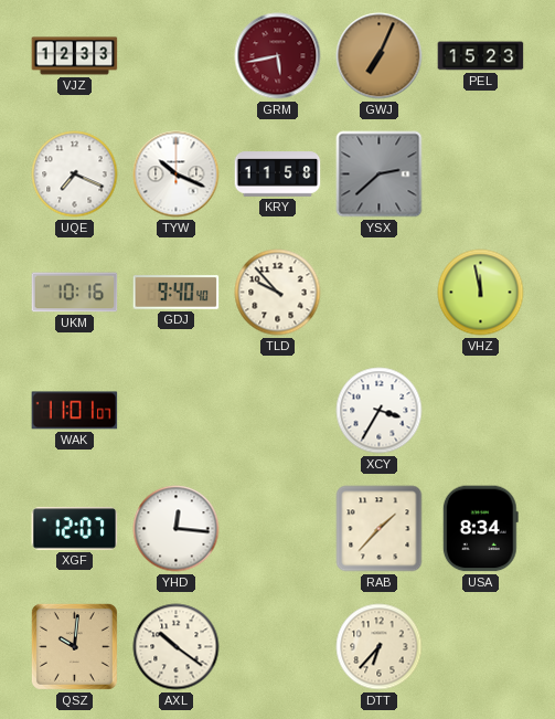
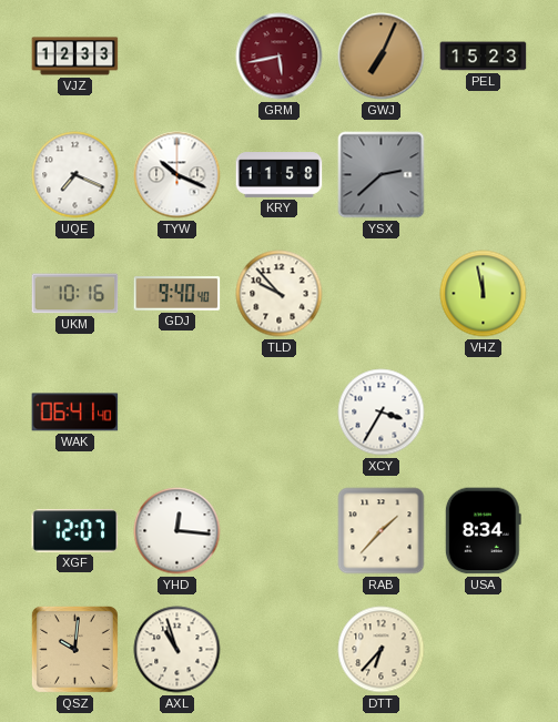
WAK: 11:01 -> 06:41 (75, 413)
AXL: 10:21 -> 10:57 (177, 650)
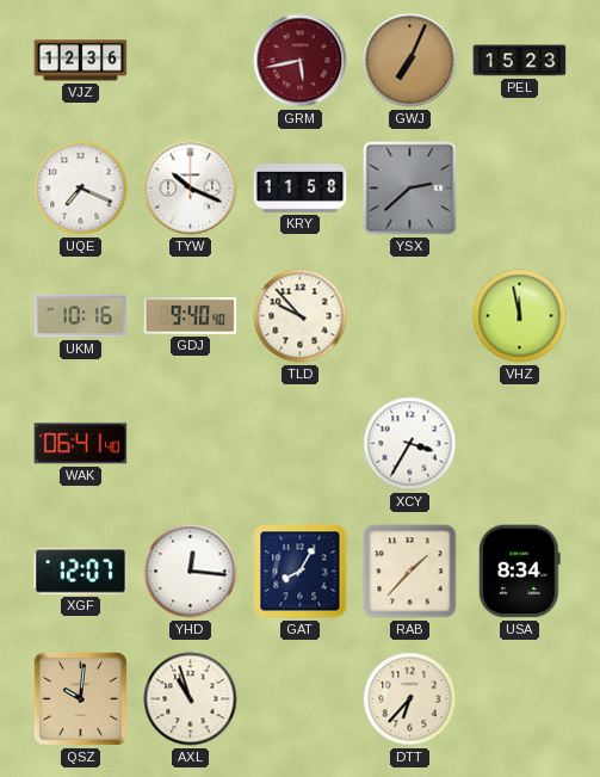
VJZ: 12:33 -> 12:36 (81, 61)
GAT: none -> 8:05 (301, 572)
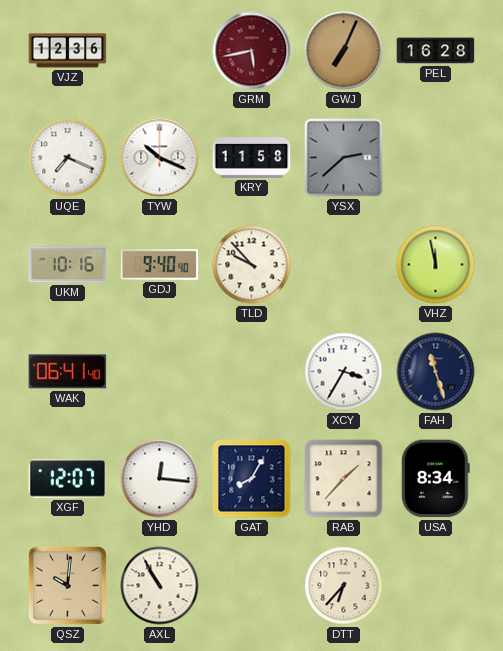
PEL: 15:23 -> 16:28 (436, 51)
FAH: none -> 11:27 (436, 372)
AXL: 10:57 -> 10:55 (160, 586)
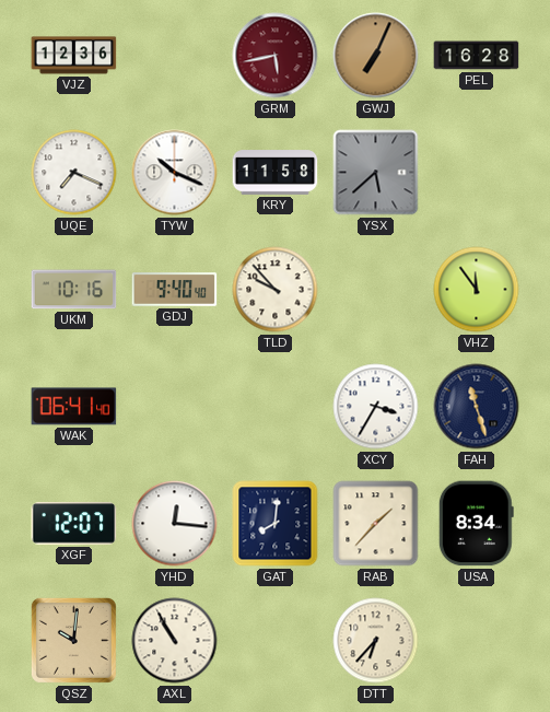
YSX: 2:38 -> 5:38 (376, 173)
VHZ: 11:58 -> 11:54 (477, 290)
GAT: 8:05 -> 8:01 (276, 524)
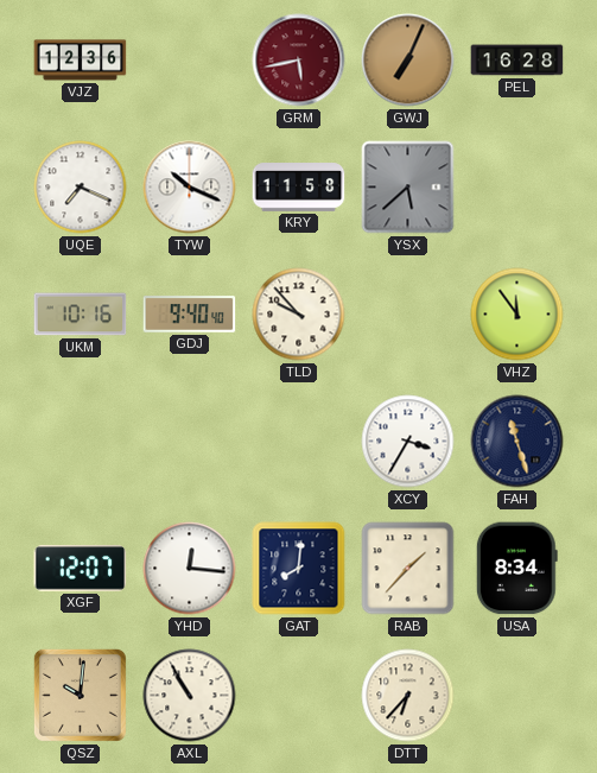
WAK: 06:41 -> none (74, 407)
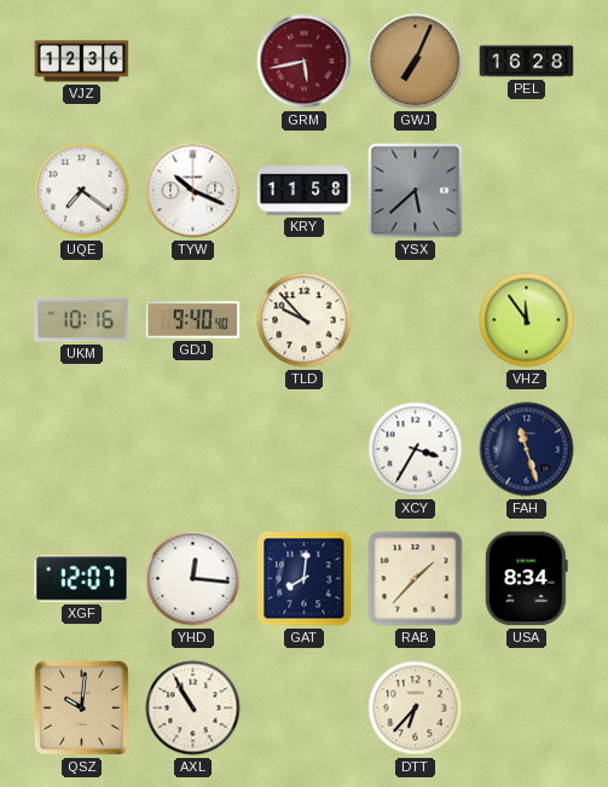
UQE: 7:19 -> 7:21 (82, 191)
